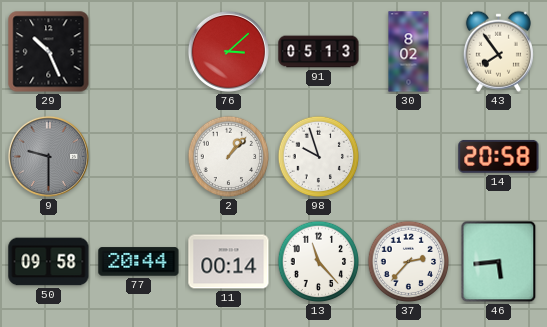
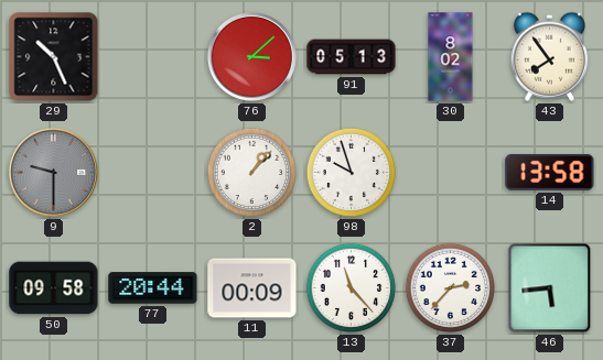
14: 20:58 -> 13:58 (550, 172)
11: 00:14 -> 00:09 (252, 288)
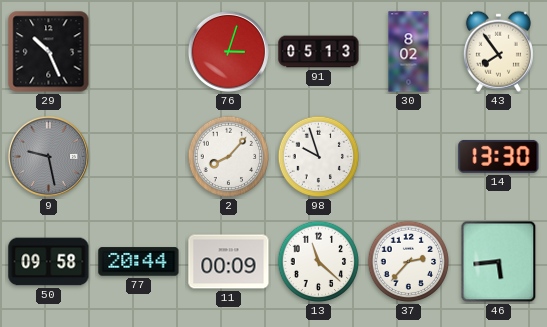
76: 3:08 -> 3:03 (228, 51)
9: 9:30 -> 9:28 (48, 156)
2: 1:07 -> 8:07 (229, 157)
14: 13:58 -> 13:30 (499, 156)
13: 11:23 -> 11:22 (319, 262)
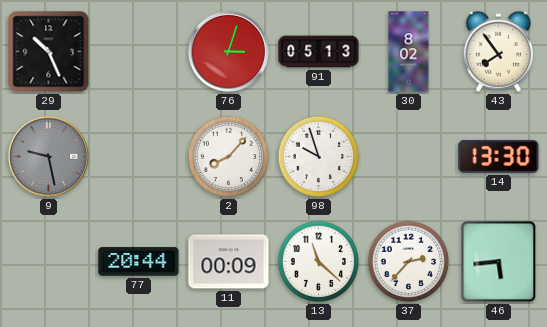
50: 09:58 -> none (49, 262)
